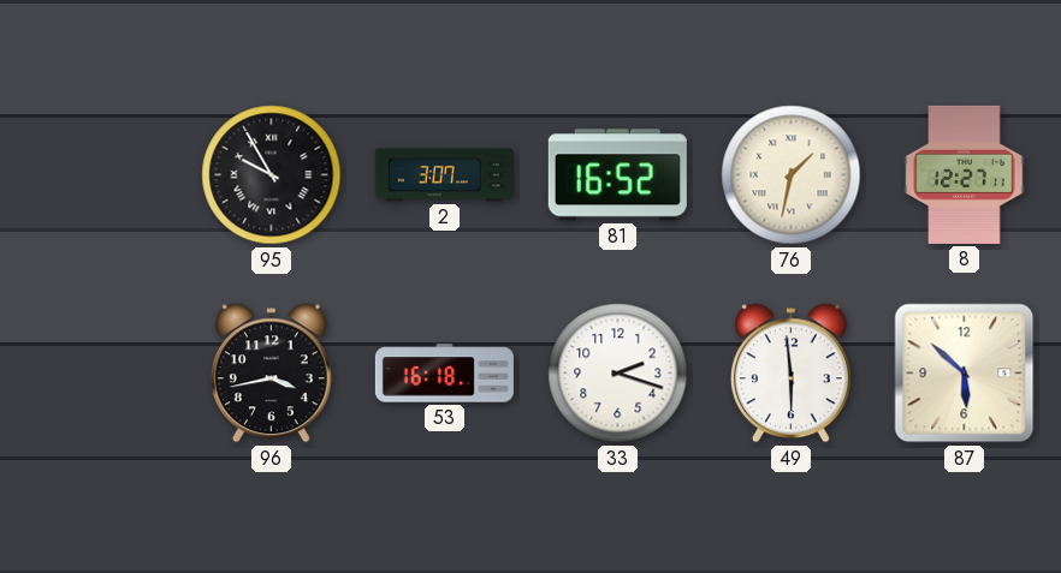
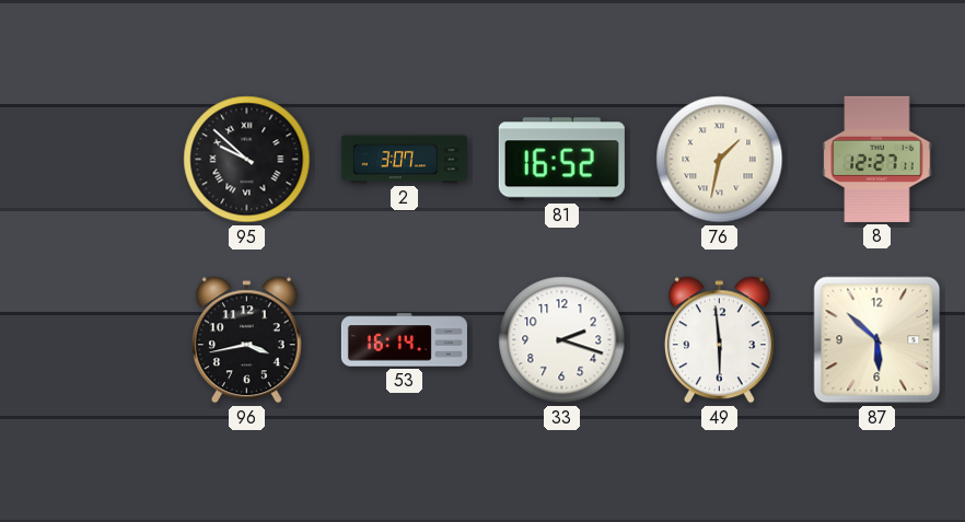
95: 9:55 -> 9:52 (247, 160)
53: 16:18 -> 16:14 (404, 340)
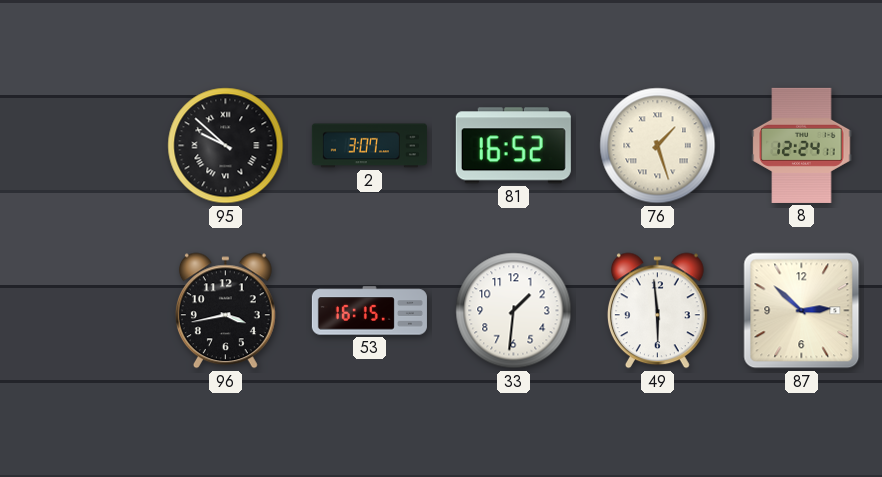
76: 1:32 -> 1:27 (658, 146)
8: 12:27 -> 12:24 (802, 145)
53: 16:14 -> 16:15 (369, 311)
33: 2:18 -> 1:31 (514, 311)
87: 5:52 -> 2:52 (802, 311)
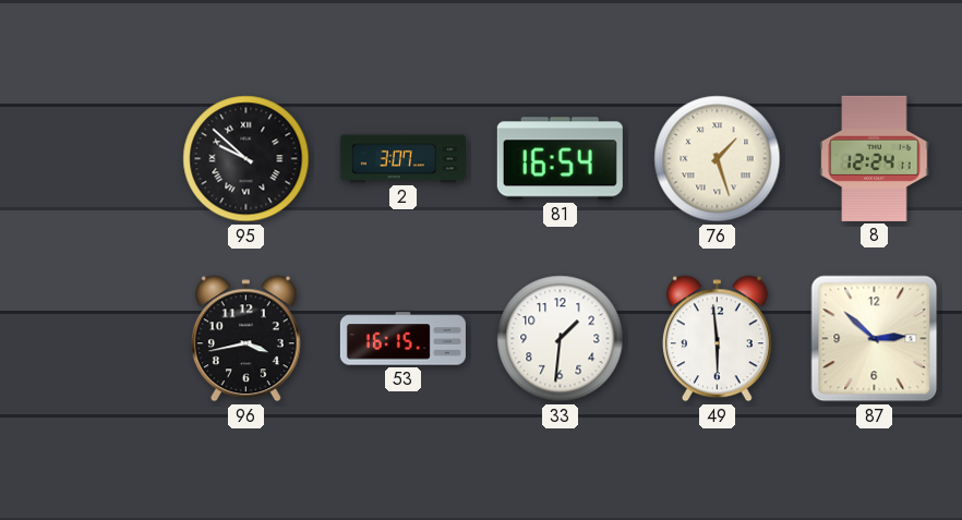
81: 16:52 -> 16:54 (560, 159)
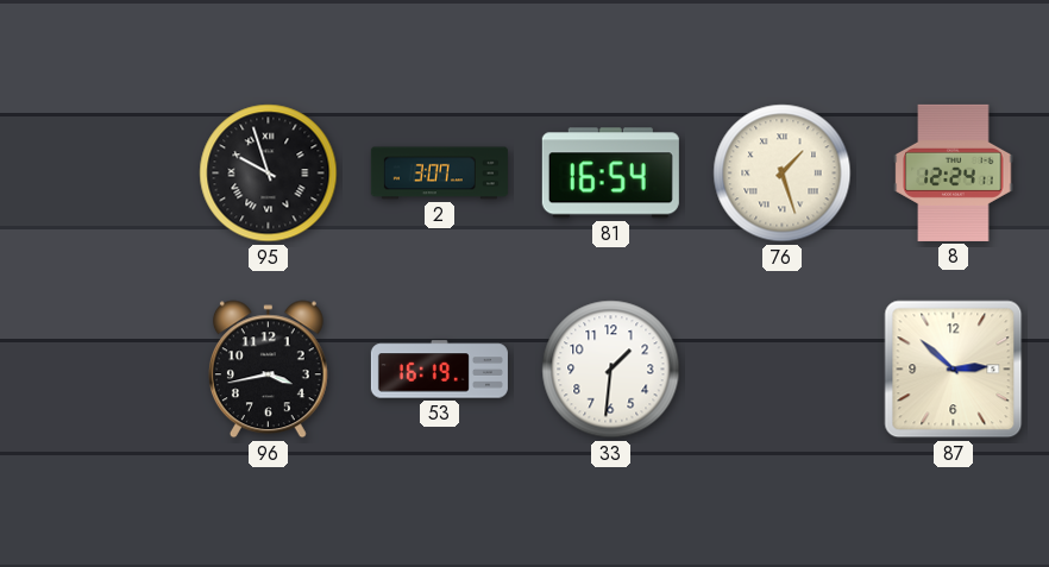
95: 9:52 -> 9:57 (269, 174)
53: 16:15 -> 16:19 (439, 370)
49: 5:59 -> none (717, 339)
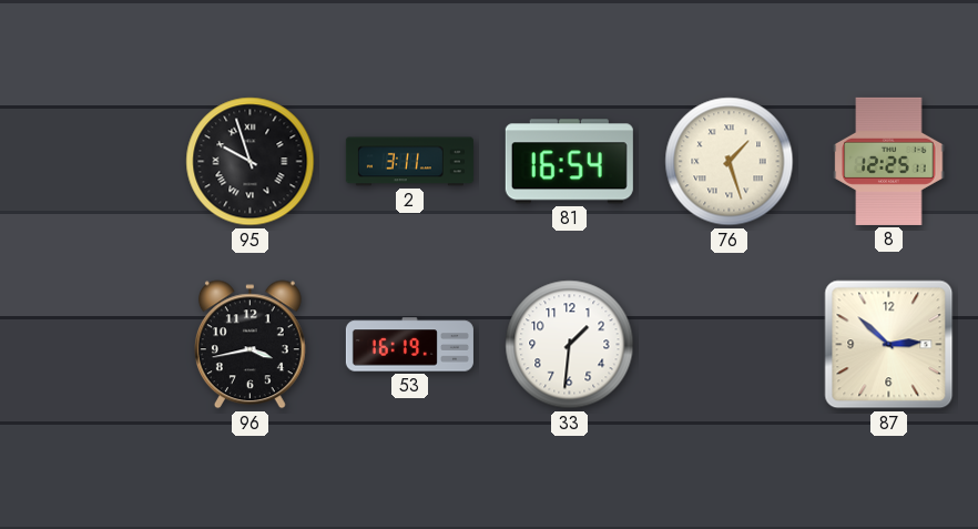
2: 3:07 -> 3:11 (409, 162)
8: 12:24 -> 12:25 (889, 161)
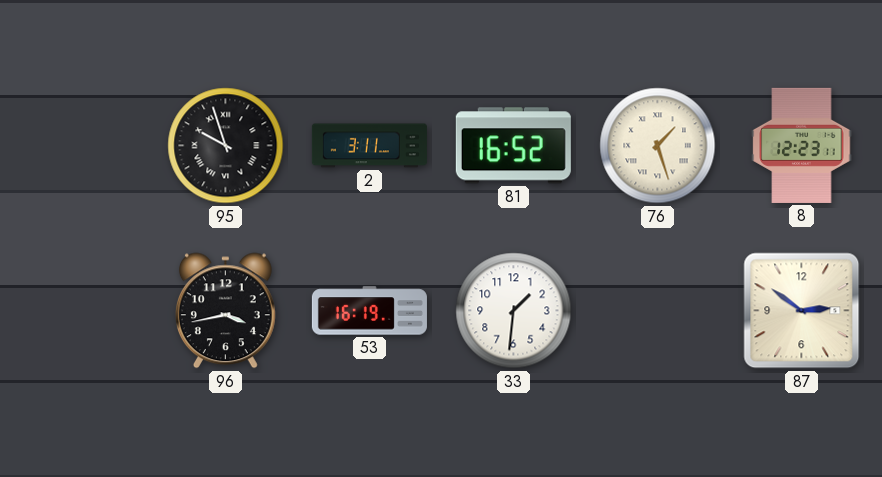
81: 16:54 -> 16:52 (513, 146)
8: 12:25 -> 12:23 (802, 145)
87: 2:52 -> 2:51 (802, 311)
